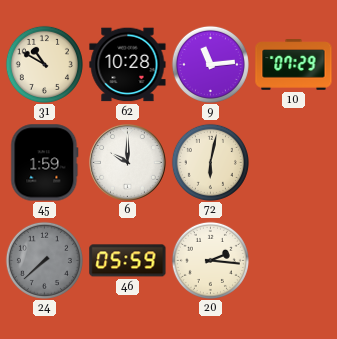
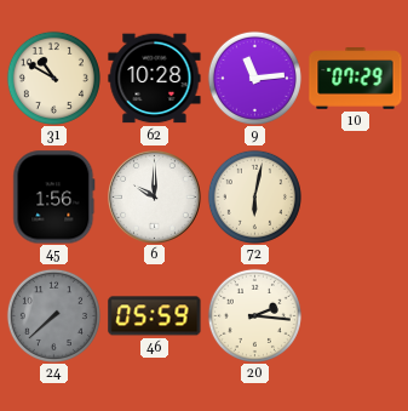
45: 1:59 -> 1:56 (54, 198)
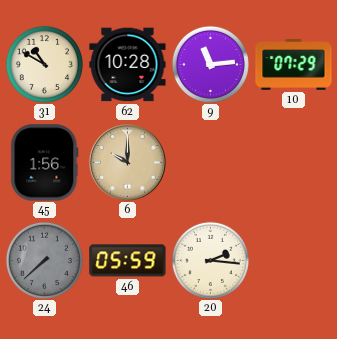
6 dial: white -> champagne (128, 163)
72: 6:02 -> none (254, 196)
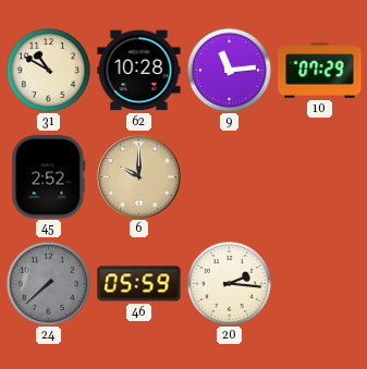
45: 1:56 -> 2:52 (49, 177)
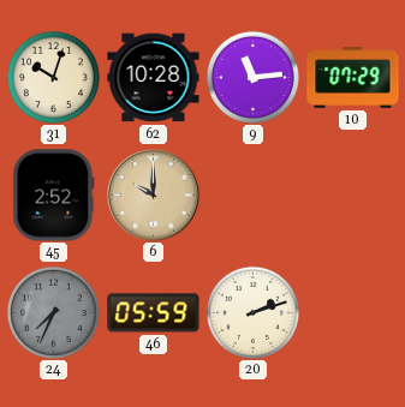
31: 10:50 -> 10:03 (53, 77)
24: 7:38 -> 7:34 (53, 312)
20: 2:16 -> 2:12 (252, 312)
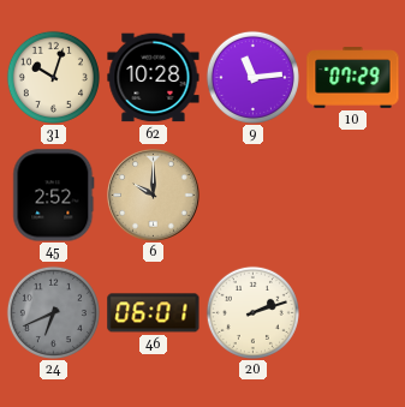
24: 7:34 -> 6:41 (53, 312)
46: 05:59 -> 06:01 (154, 313)
